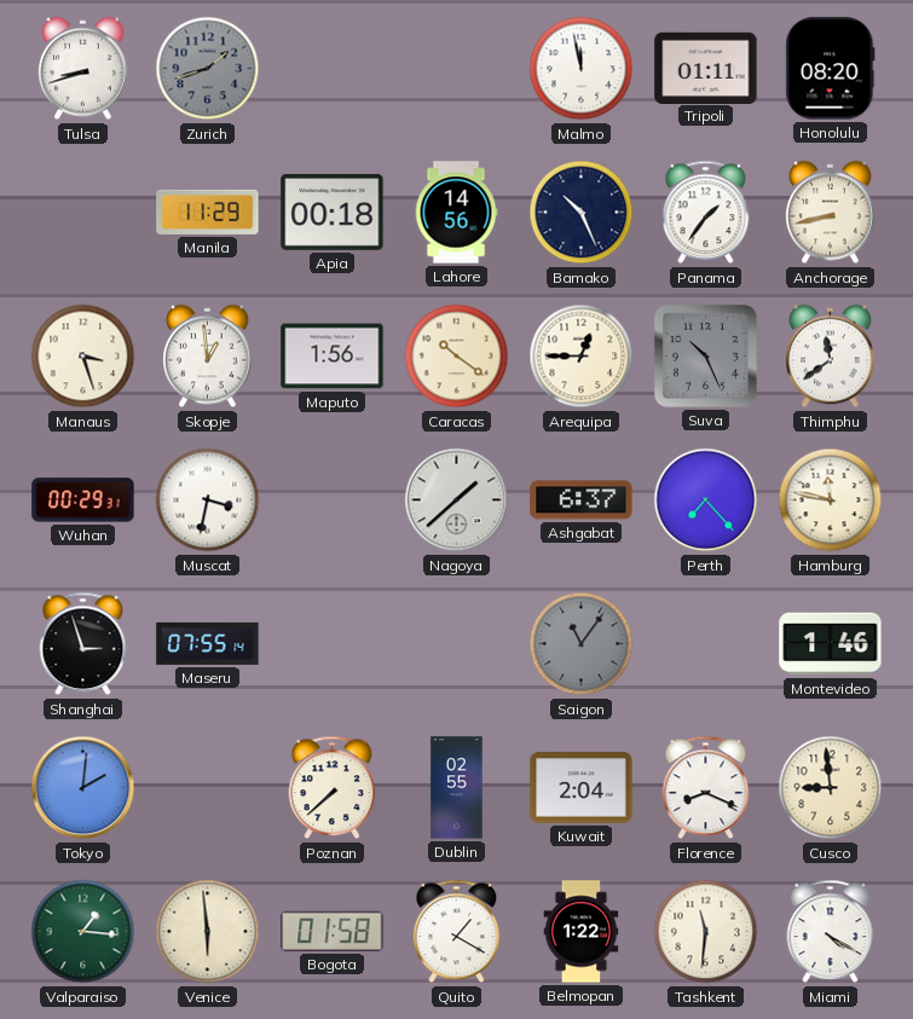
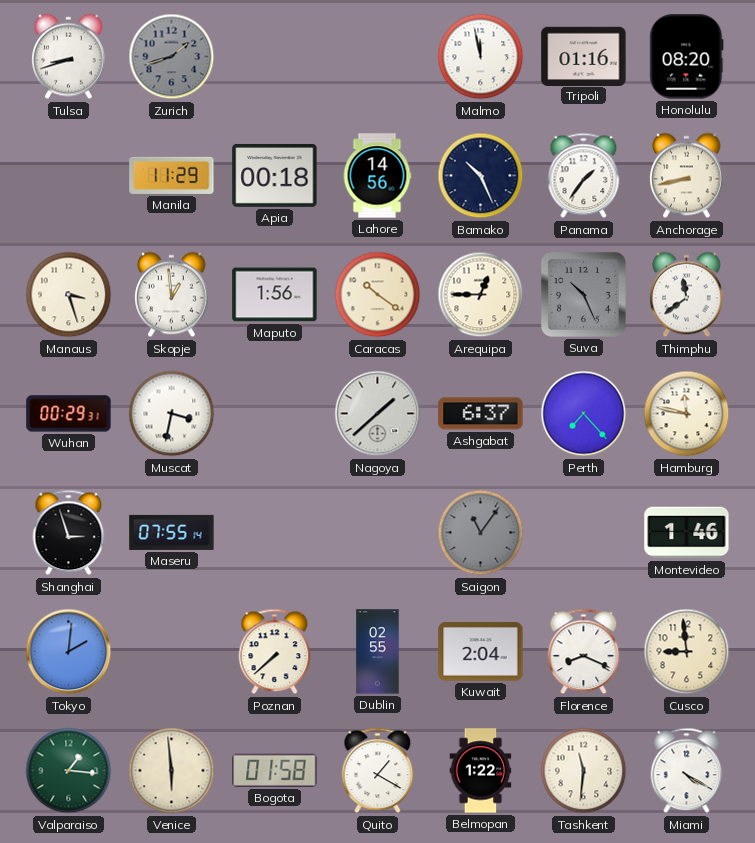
Tripoli: 01:11 -> 01:16 (584, 56)
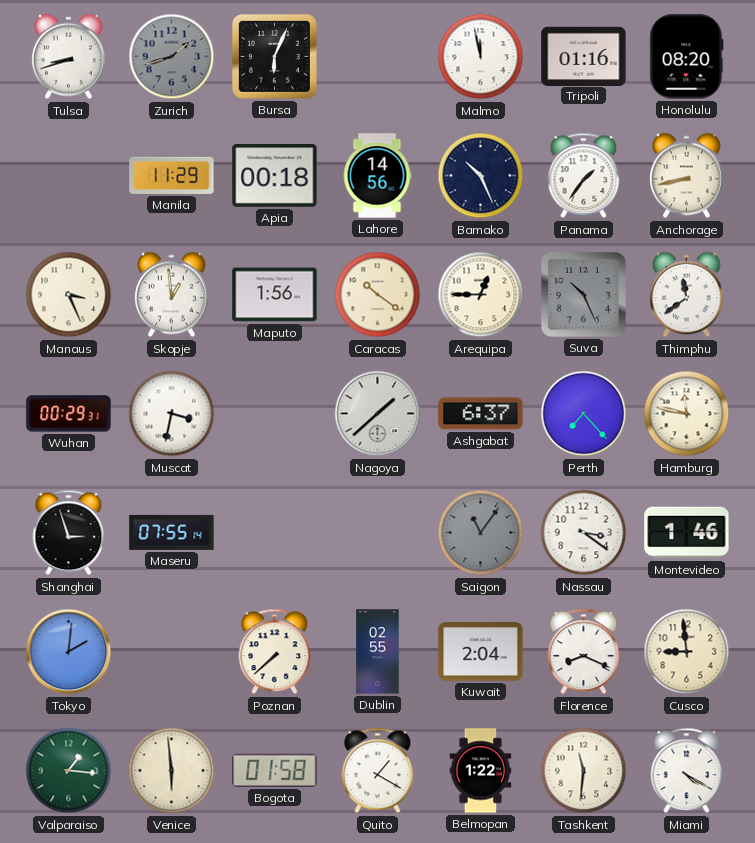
Bursa: none -> 6:04 (274, 56)
Manaus: 3:27 -> 3:26 (69, 295)
Nassau: none -> 3:21 (584, 533)
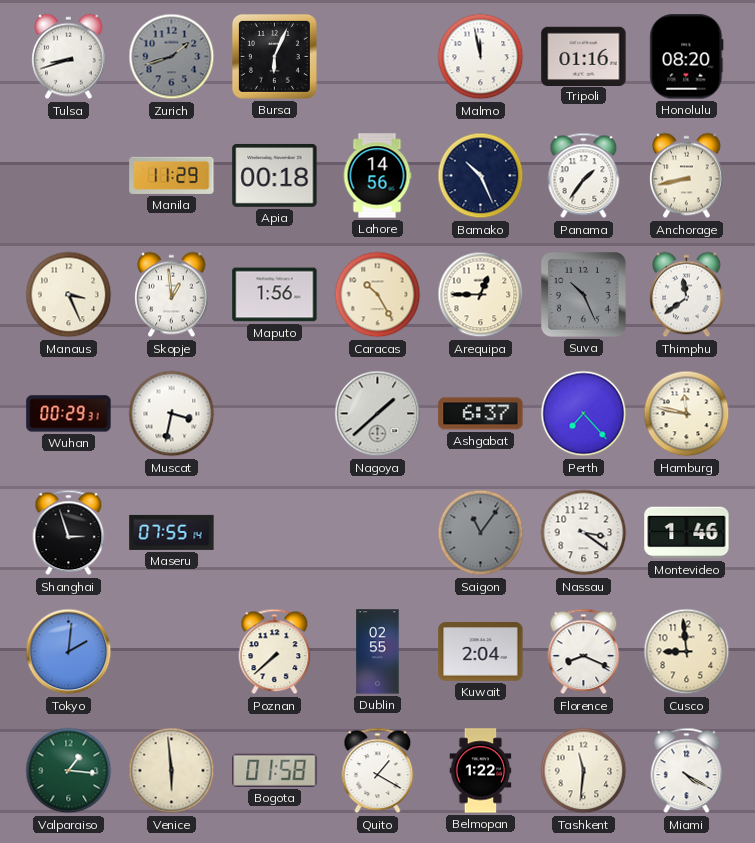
Caracas: 10:21 -> 10:25 (378, 295)
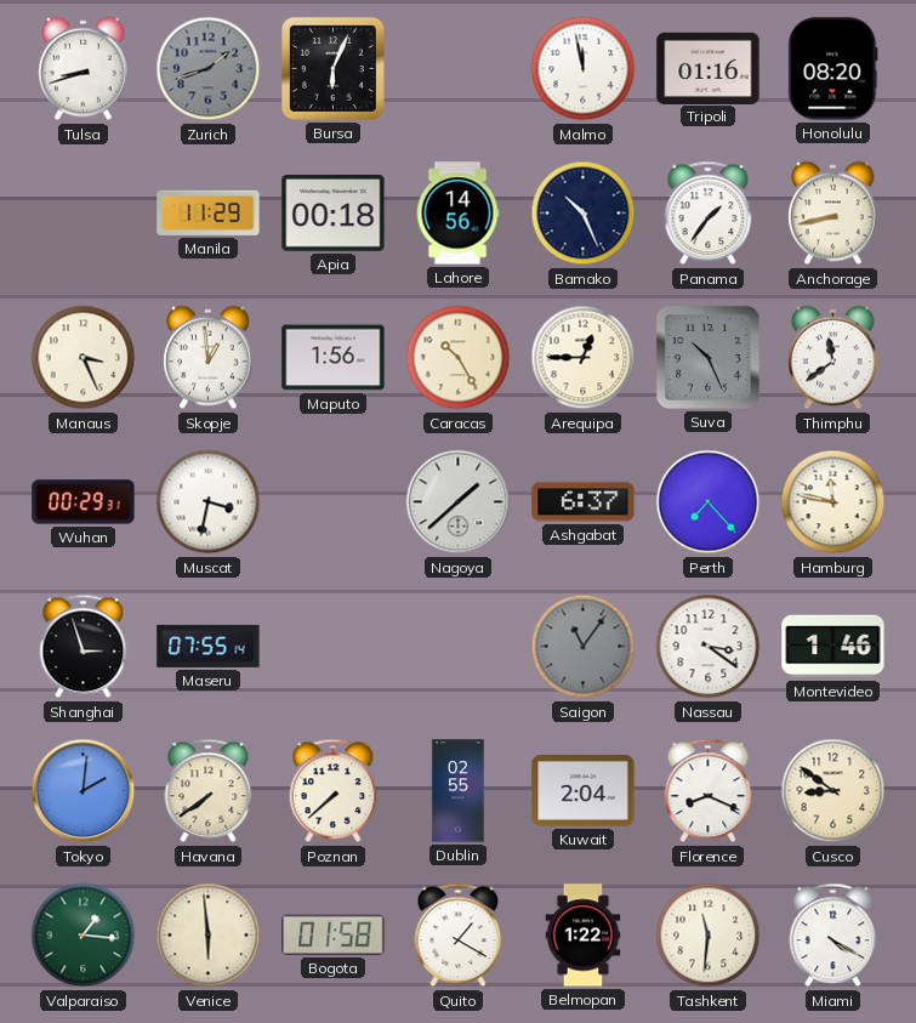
Havana: none -> 7:39 (209, 791)
Cusco: 8:59 -> 8:51 (833, 791)
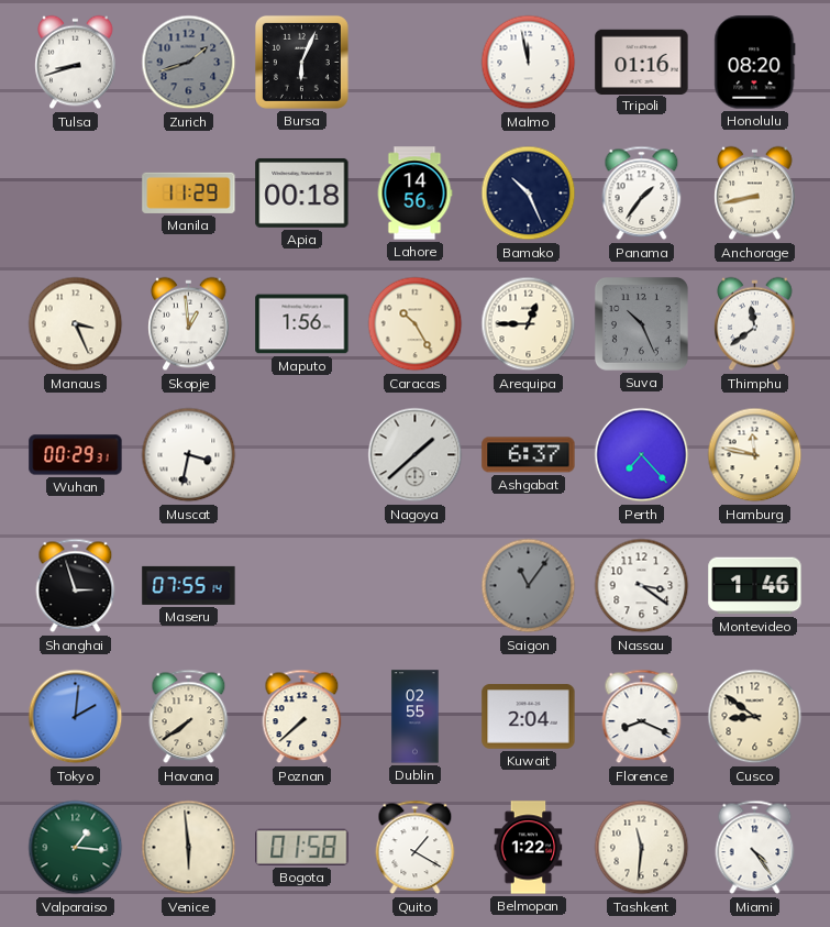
Miami: 4:20 -> 4:24 (755, 848)
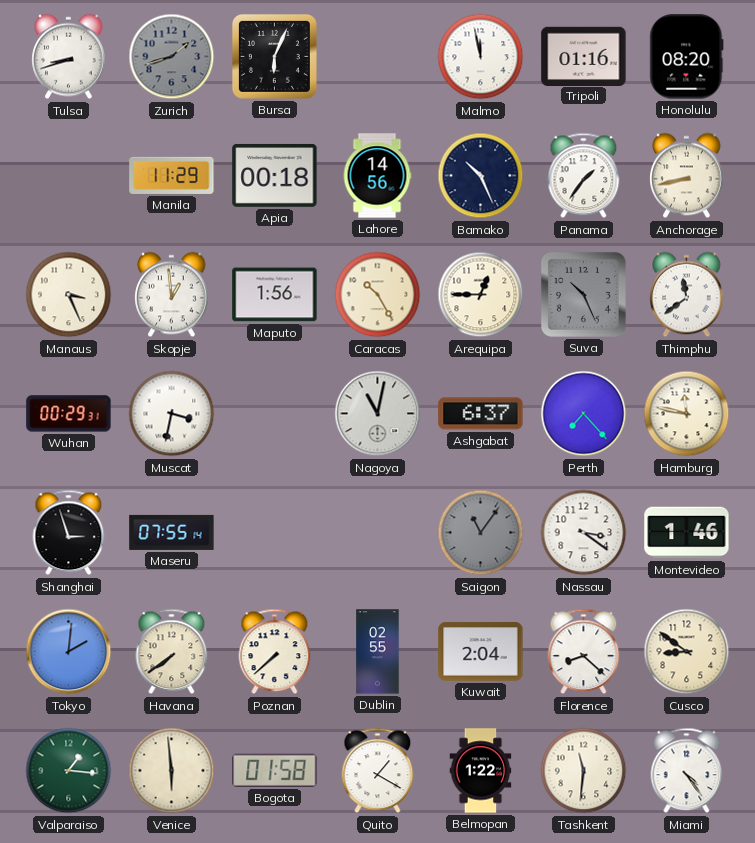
Nagoya: 1:38 -> 11:02 (378, 414)
Florence: 8:19 -> 8:22 (584, 652)
